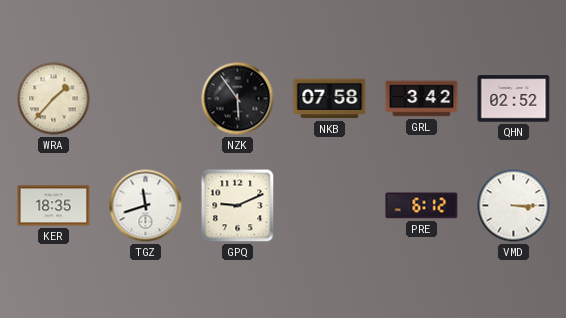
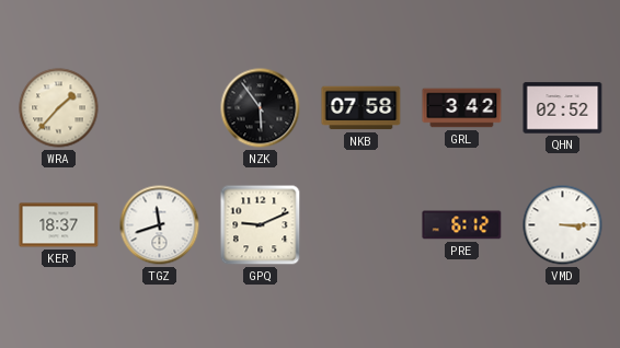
KER: 18:35 -> 18:37 (59, 225)
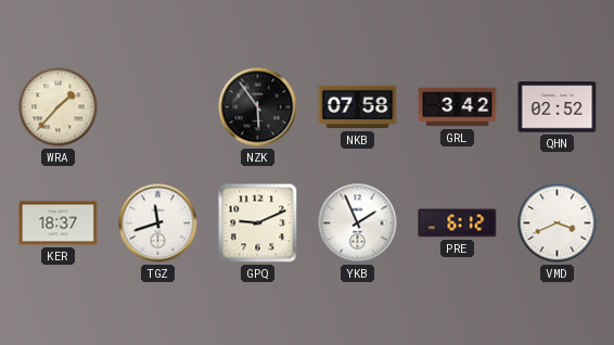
YKB: none -> 1:56 (358, 223)
VMD: 3:15 -> 3:41 (558, 223)
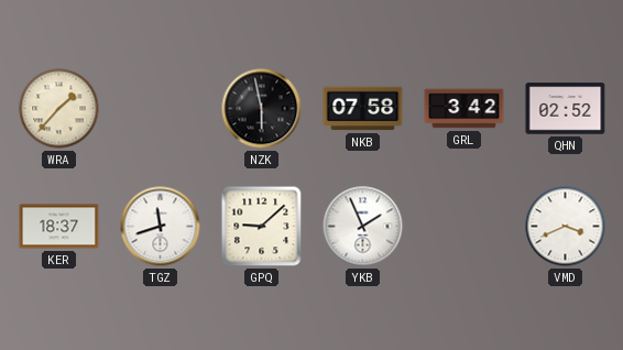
NZK: 5:54 -> 5:58 (262, 109)
GPQ: 9:11 -> 9:08 (262, 227)
PRE: 6:12 -> none (458, 223)
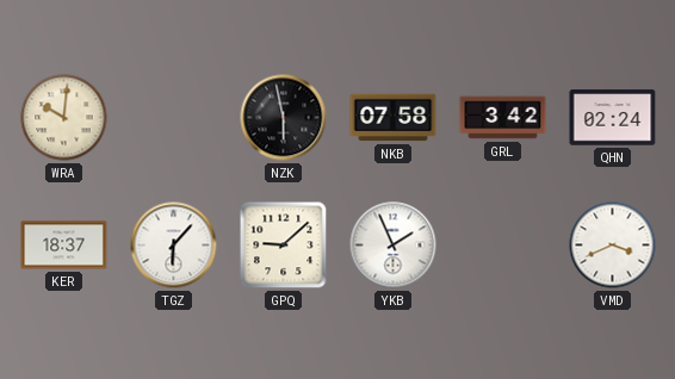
WRA: 1:37 -> 10:01 (64, 118)
QHN: 02:52 -> 02:24 (613, 118)
TGZ: 11:42 -> 6:07 (174, 246)
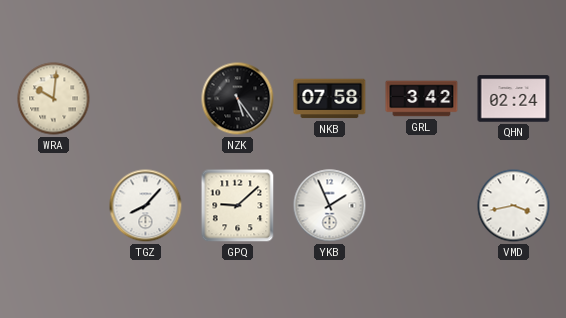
NZK: 5:58 -> 5:24 (238, 99)
KER: 18:37 -> none (64, 246)
TGZ: 6:07 -> 8:07 (146, 206)
VMD: 3:41 -> 3:43 (514, 206)
